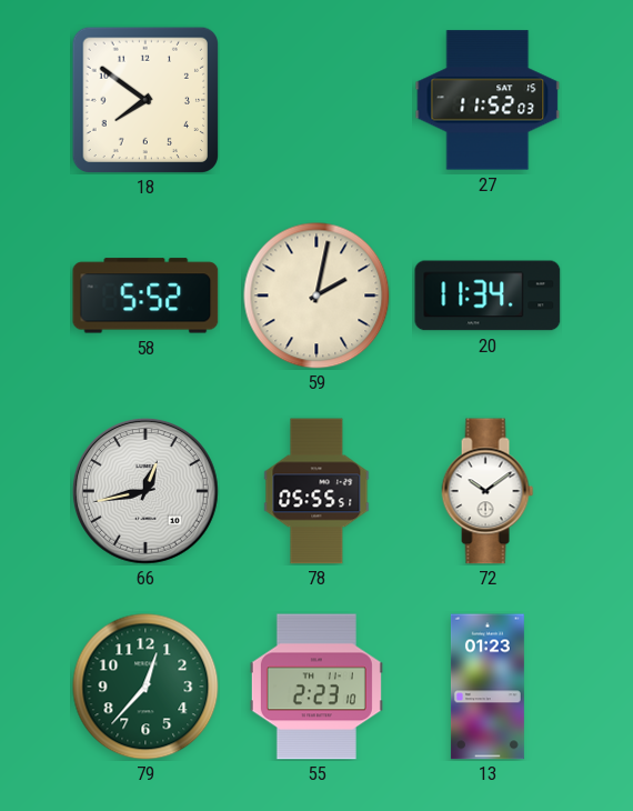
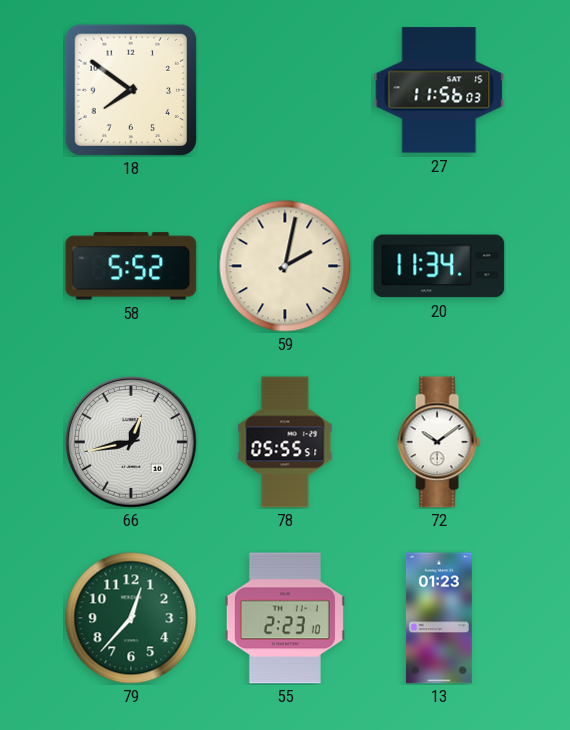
27: 11:52 -> 11:56 (439, 90)
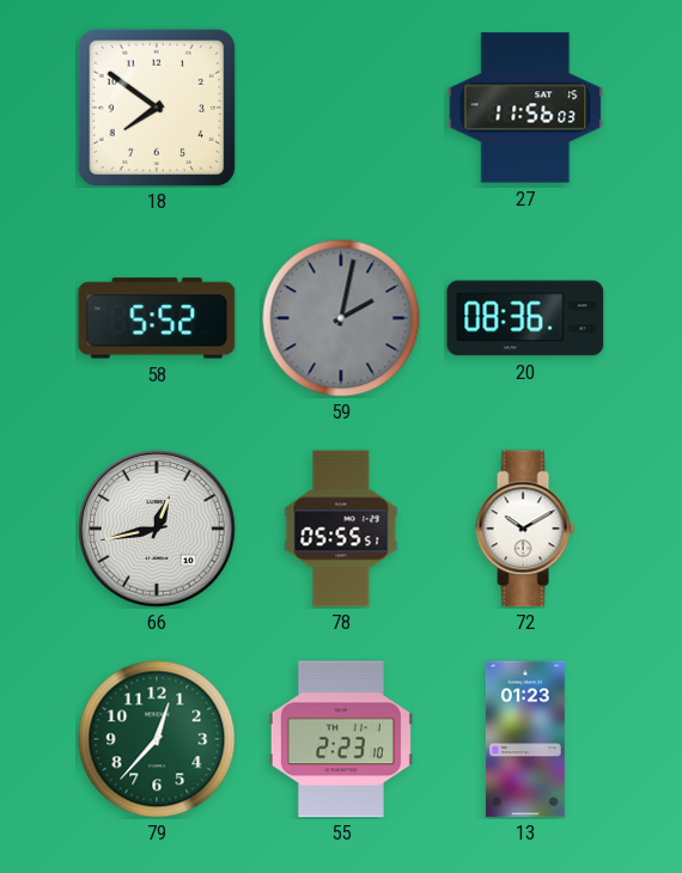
59 dial: cream -> grey (341, 318)
20: 11:34 -> 08:36 (525, 318)
72: 10:09 -> 10:10 (525, 529)
